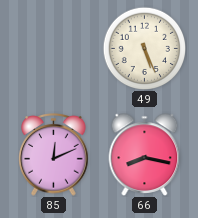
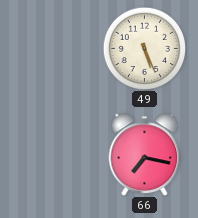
85: 12:11 -> none (54, 155)
66: 8:17 -> 7:17 (145, 155)
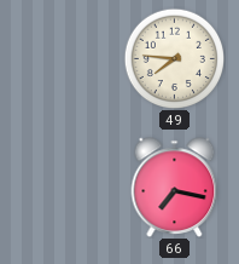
49: 5:26 -> 7:46 (174, 58)
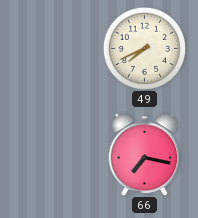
49: 7:46 -> 7:41 (144, 48)
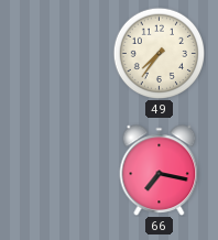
49: 7:41 -> 7:36 (159, 53)
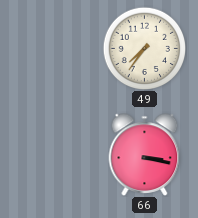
66: 7:17 -> 3:17 (145, 155)
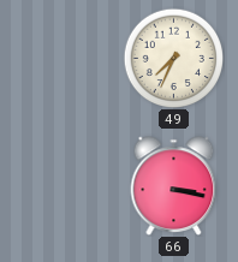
49: 7:36 -> 7:34 (173, 58)
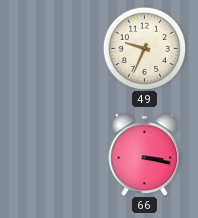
49: 7:34 -> 9:34 (144, 48)
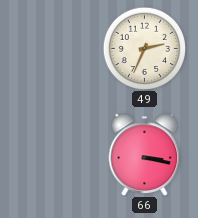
49: 9:34 -> 2:34 (144, 48)
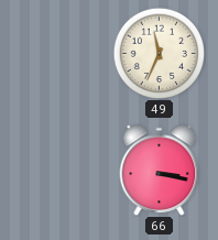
49: 2:34 -> 11:34 (159, 53)
